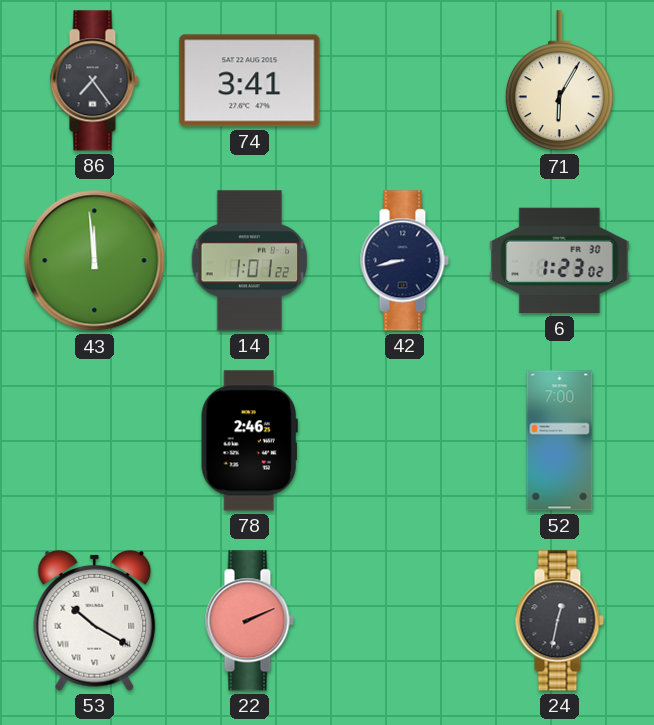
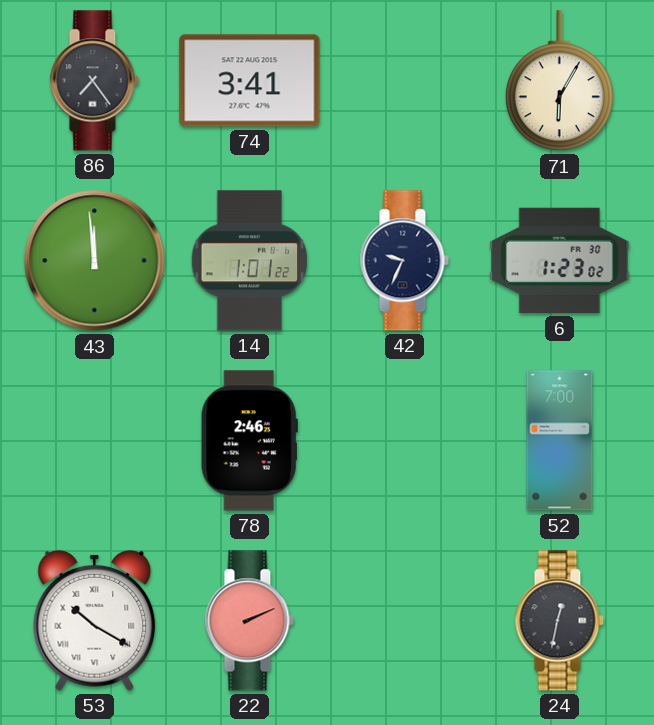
42: 8:43 -> 9:34 (404, 261)
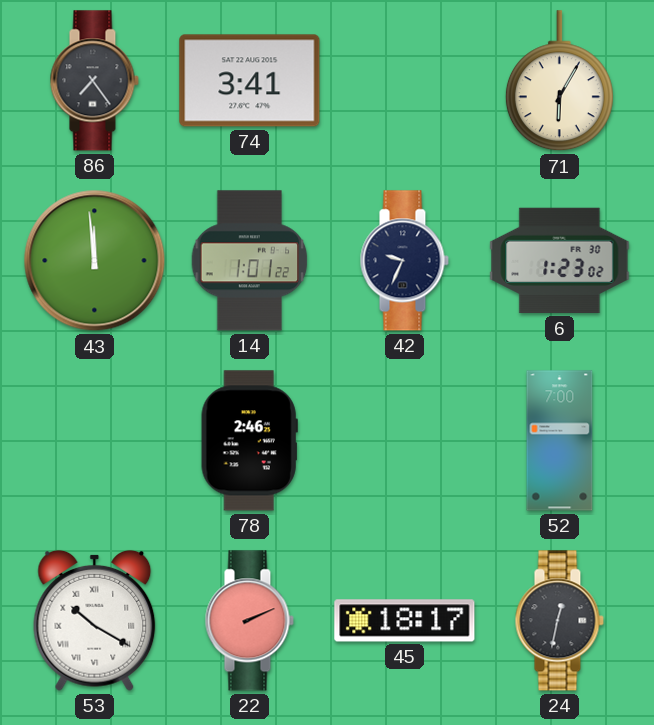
45: none -> 18:17 (405, 621)
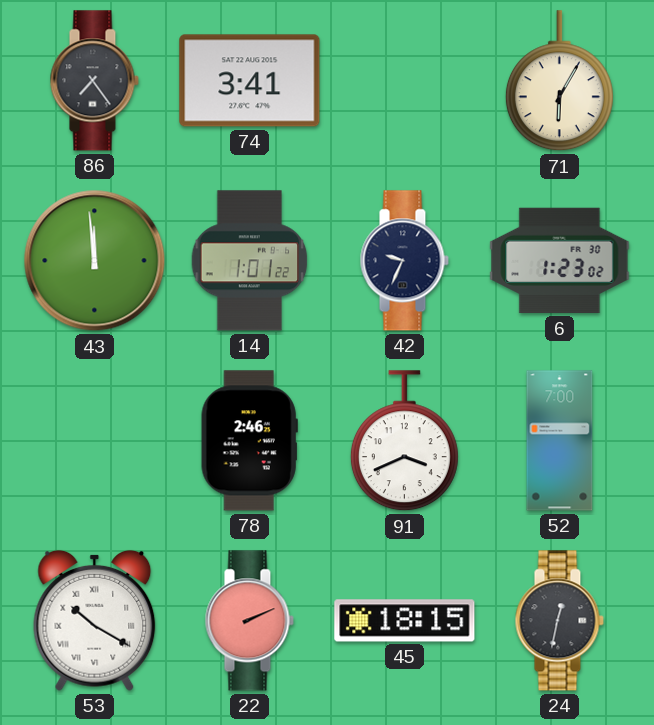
91: none -> 3:41 (404, 441)
45: 18:17 -> 18:15 (405, 621)
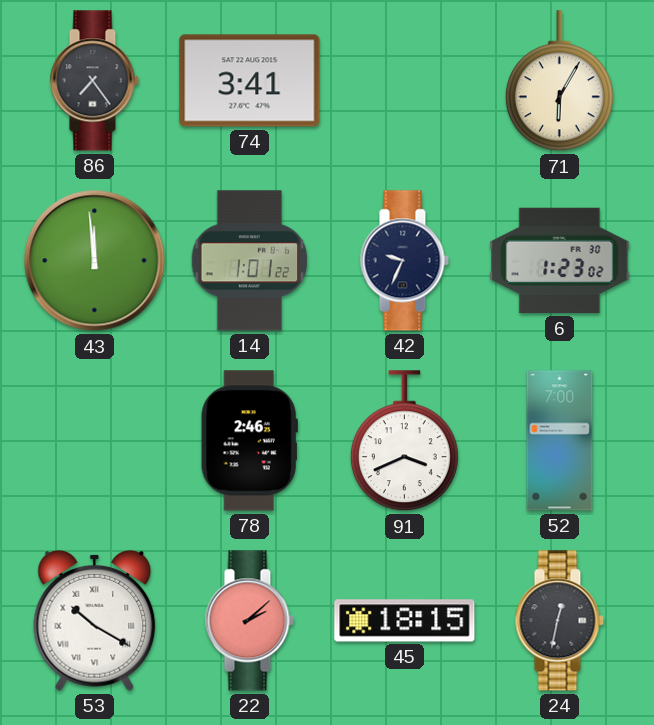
22: 2:11 -> 2:08 (249, 621)
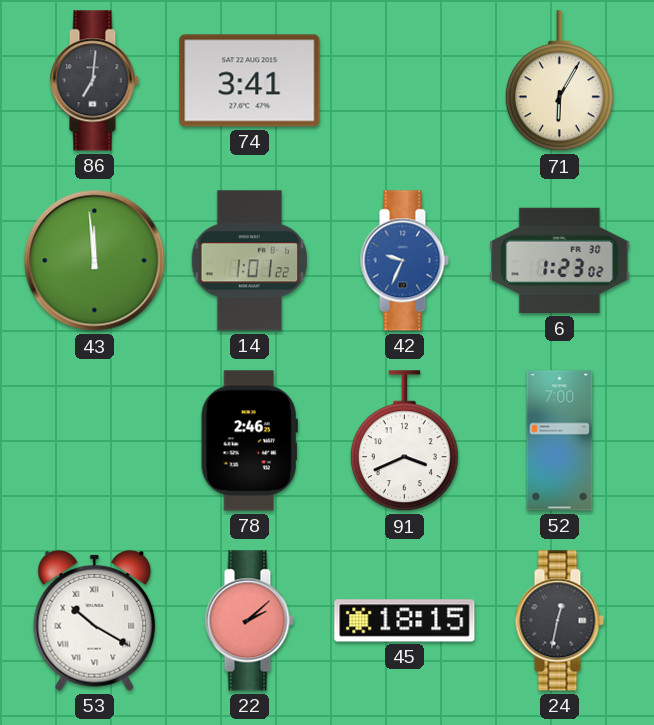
86: 7:24 -> 7:01 (94, 81)
42 dial: navy -> blue (404, 261)
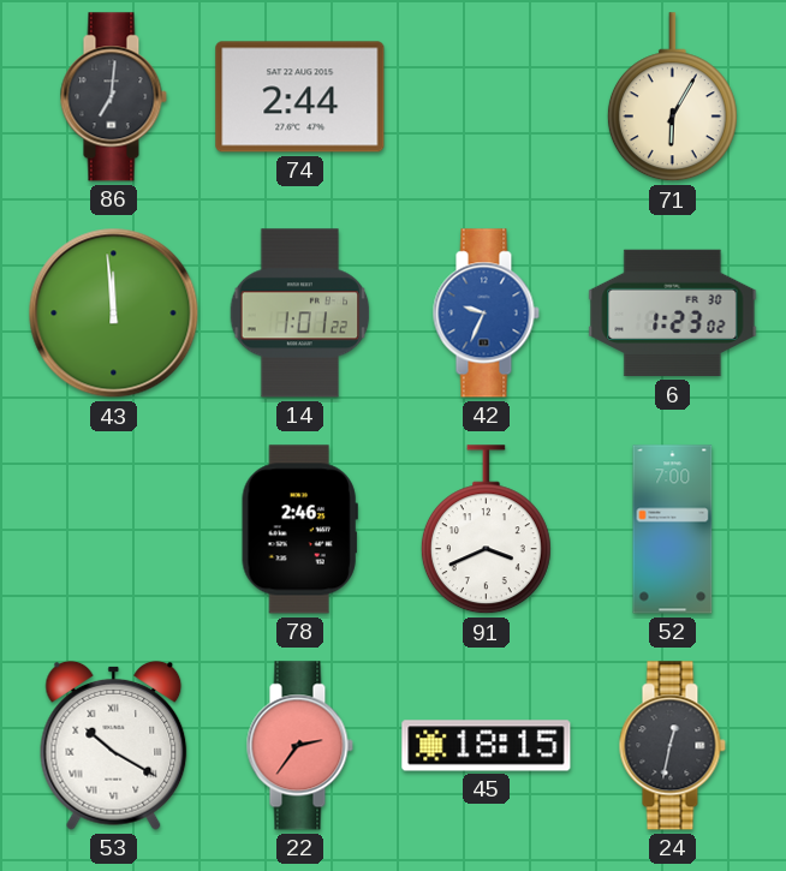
74: 3:41 -> 2:44 (300, 97)
22: 2:08 -> 2:36 (299, 746)
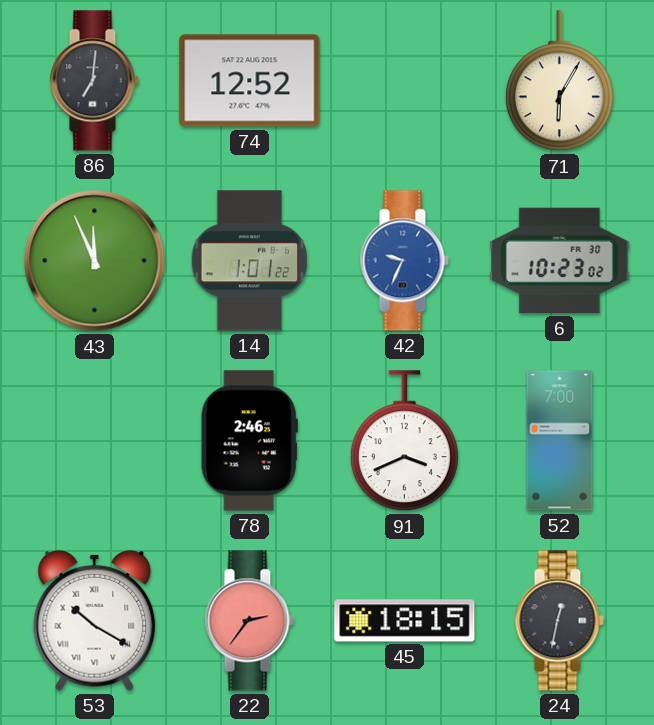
74: 2:44 -> 12:52 (250, 81)
43: 11:59 -> 11:56 (95, 261)
6: 1:23 -> 10:23 (560, 261)
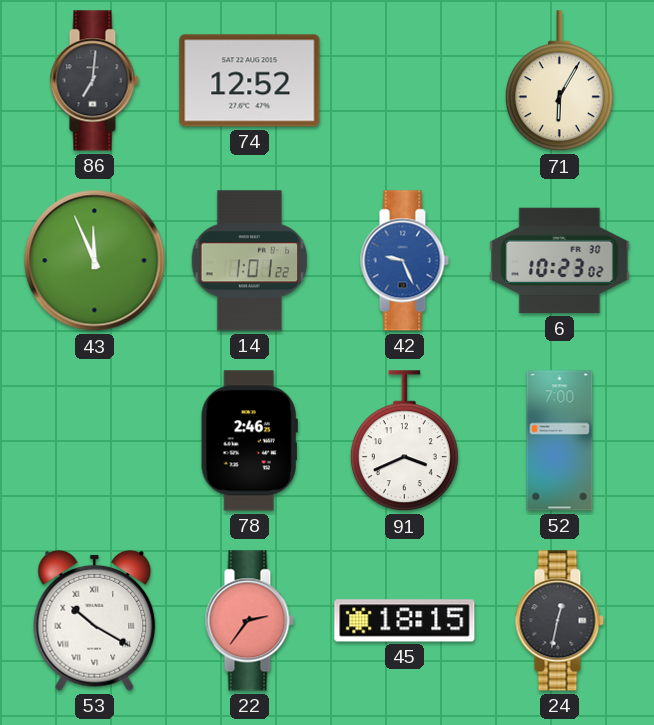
42: 9:34 -> 9:26 (404, 261)
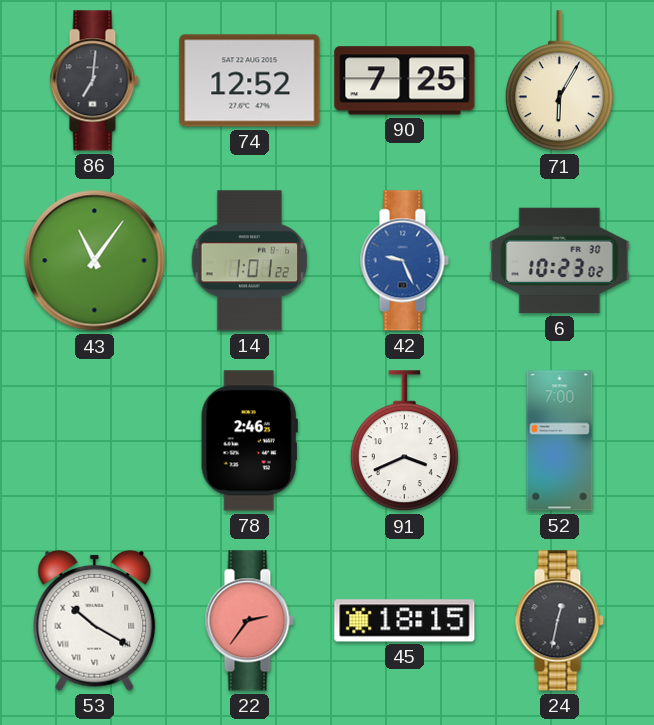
90: none -> 7:25 (405, 81)
43: 11:56 -> 11:06 (95, 261)
